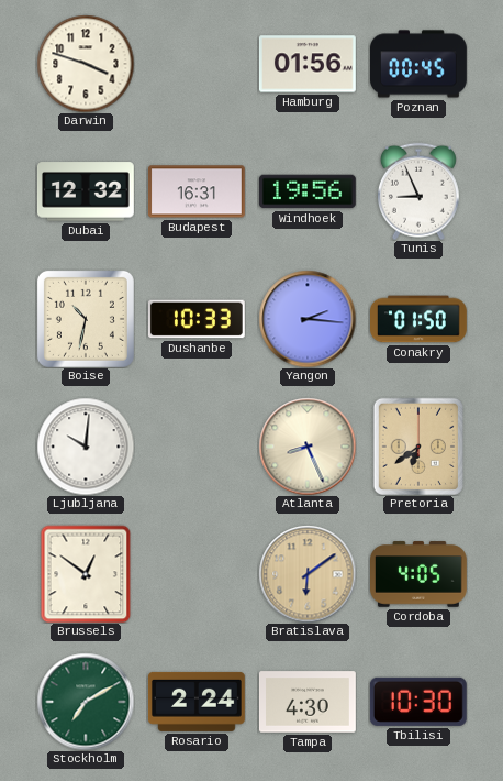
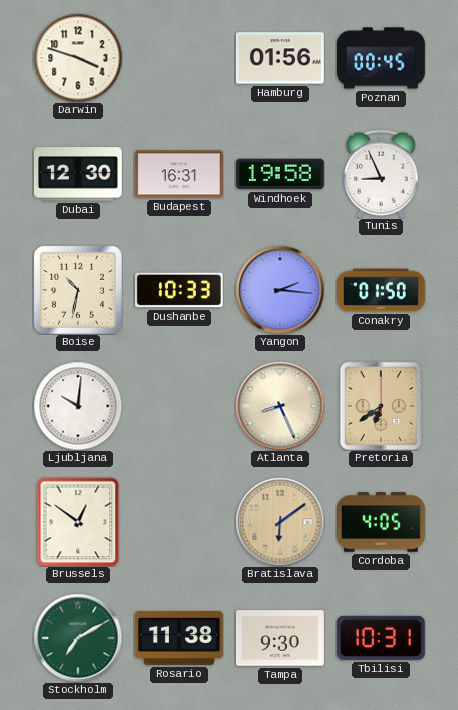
Dubai: 12:32 -> 12:30 (78, 174)
Windhoek: 19:56 -> 19:58 (280, 174)
Rosario: 2:24 -> 11:38 (179, 638)
Tampa: 4:30 -> 9:30 (280, 638)
Tbilisi: 10:30 -> 10:31 (381, 638)
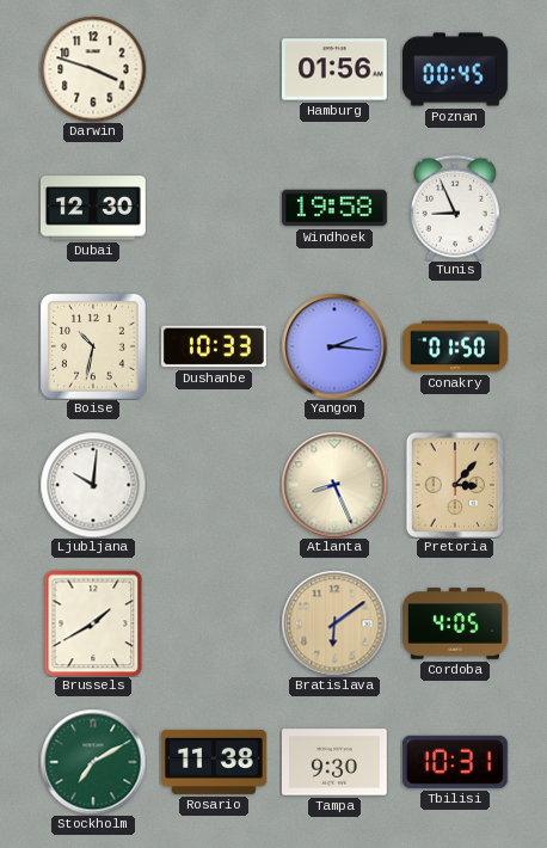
Budapest: 16:31 -> none (179, 174)
Pretoria: 6:39 -> 3:07 (455, 484)
Brussels: 12:51 -> 1:40 (93, 623)
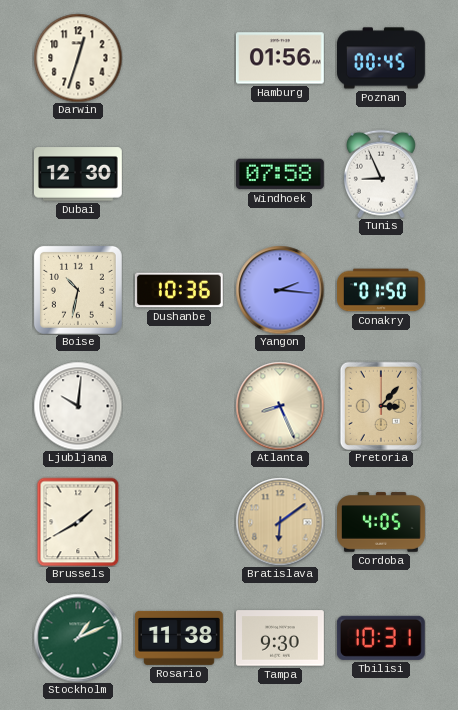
Darwin: 3:48 -> 12:33 (78, 58)
Windhoek: 19:58 -> 07:58 (280, 174)
Dushanbe: 10:33 -> 10:36 (179, 290)
Stockholm: 7:10 -> 1:11 (78, 638)
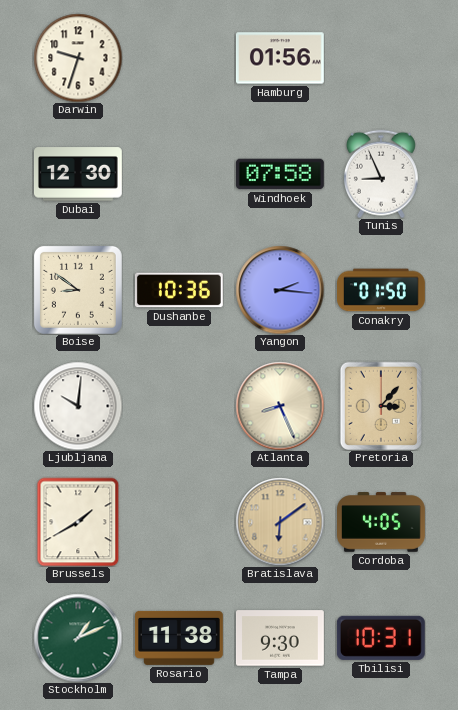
Darwin: 12:33 -> 9:33 (78, 58)
Poznan: 00:45 -> none (382, 58)
Boise: 10:32 -> 8:51 (78, 290)
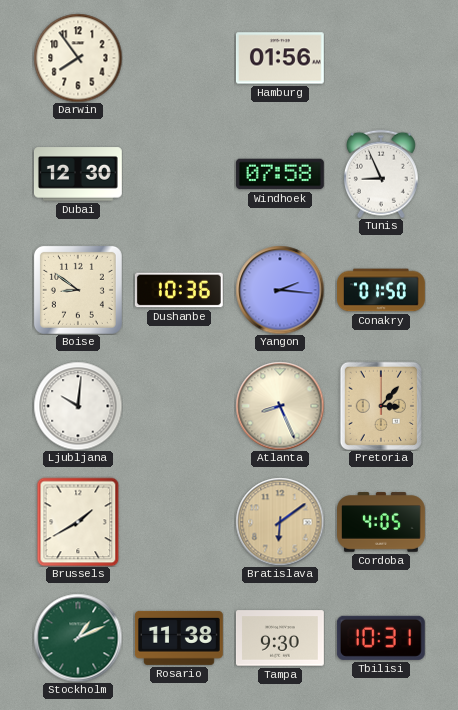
Darwin: 9:33 -> 7:54 (78, 58)
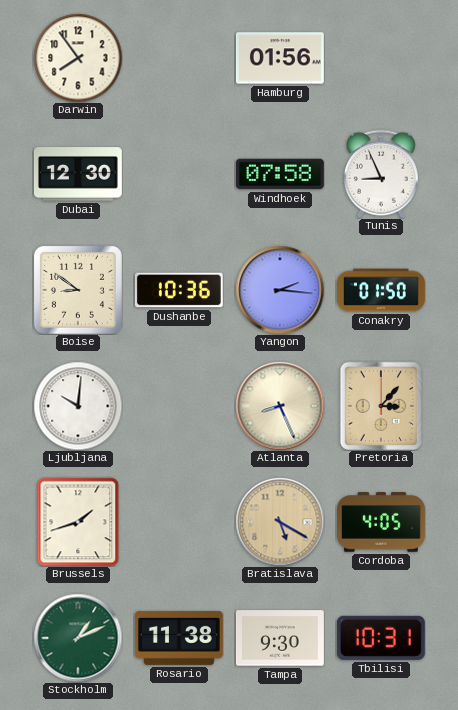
Brussels: 1:40 -> 1:42 (78, 522)
Bratislava: 6:09 -> 5:20 (280, 522)
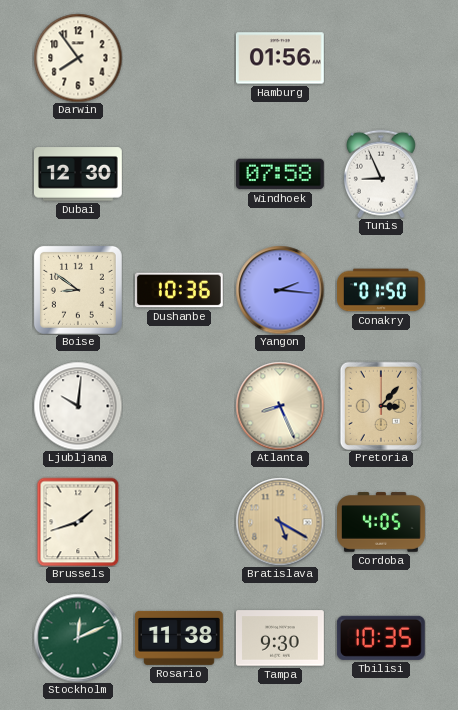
Stockholm: 1:11 -> 12:11 (78, 638)
Tbilisi: 10:31 -> 10:35 (381, 638)
